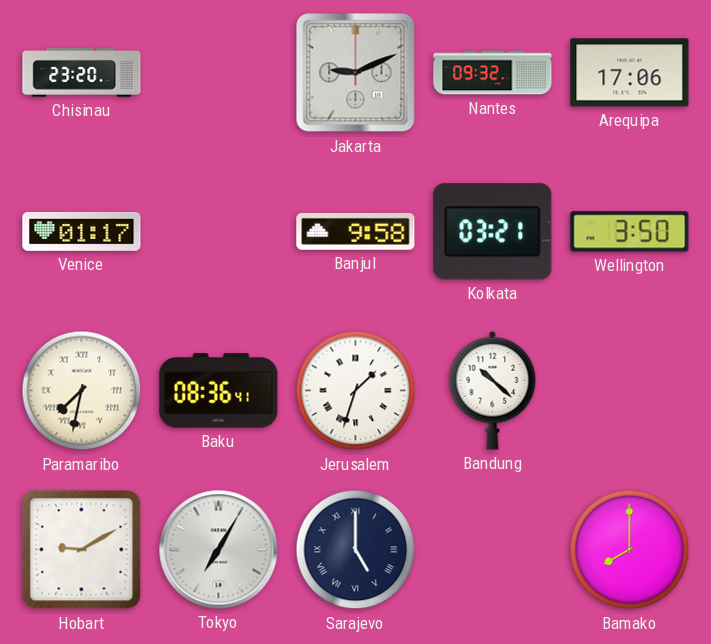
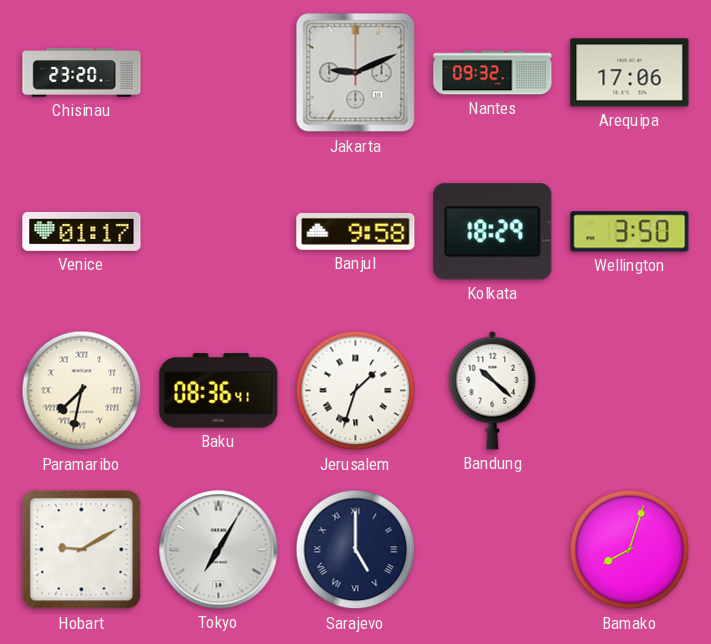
Kolkata: 03:21 -> 18:29 (493, 232)
Bamako: 8:00 -> 8:03 (630, 550)
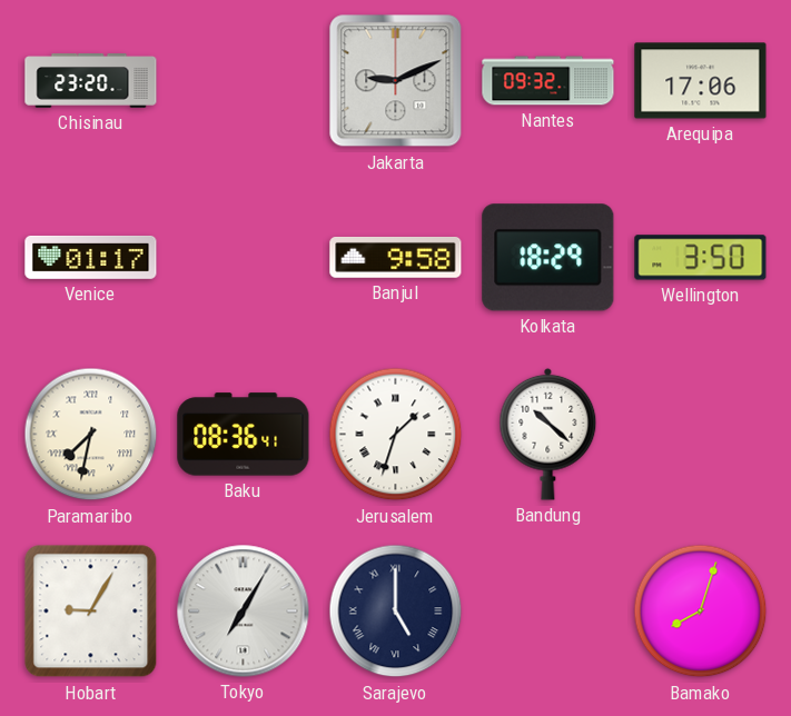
Hobart: 9:10 -> 9:05 (91, 611)
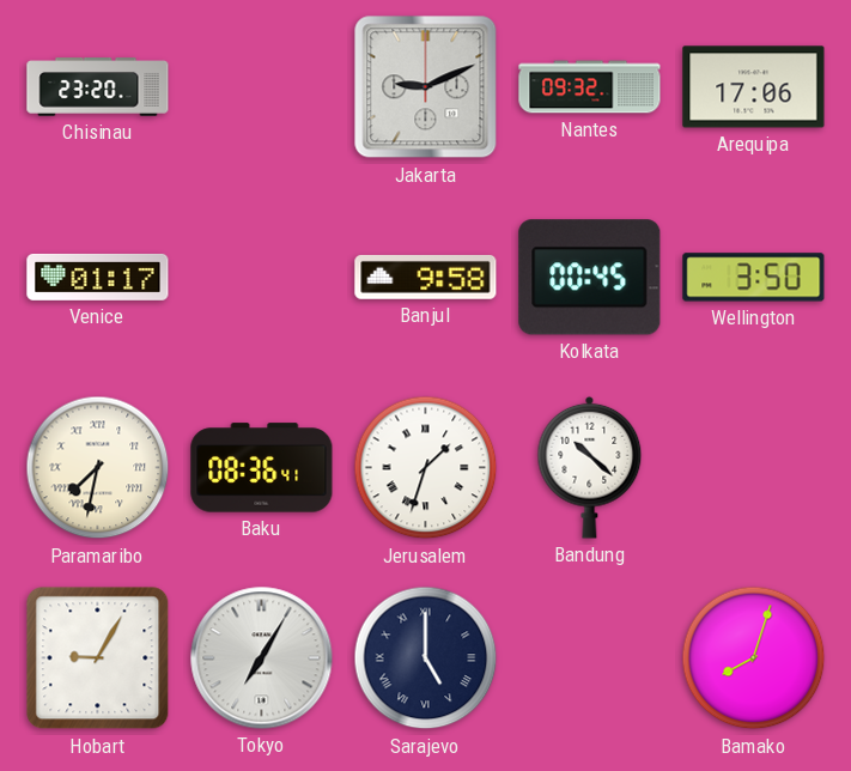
Kolkata: 18:29 -> 00:45 (590, 278)
